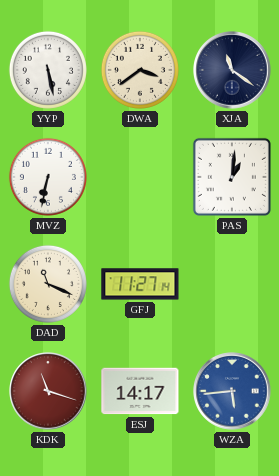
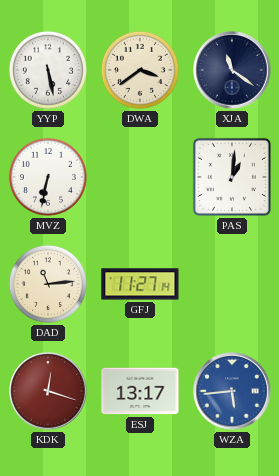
DAD: 11:19 -> 11:14 (48, 284)
KDK: 11:18 -> 12:18 (48, 391)
ESJ: 14:17 -> 13:17 (140, 391)
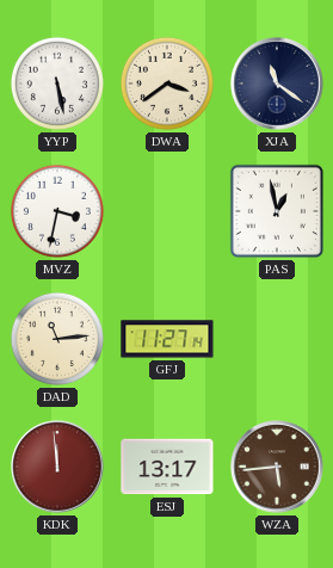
MVZ: 6:32 -> 3:32 (57, 211)
PAS: 1:01 -> 12:58 (277, 211)
KDK: 12:18 -> 11:59 (57, 467)
WZA dial: blue -> brown (277, 467)
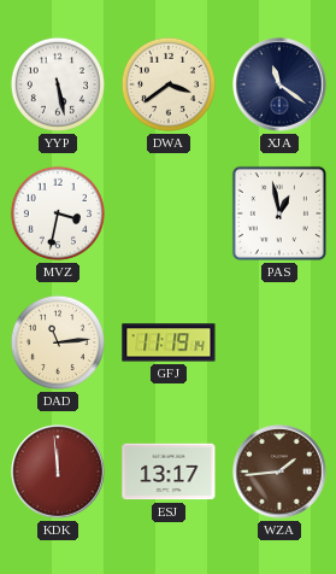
GFJ: 11:27 -> 11:19 (169, 342)
WZA: 5:44 -> 1:44 (279, 471)
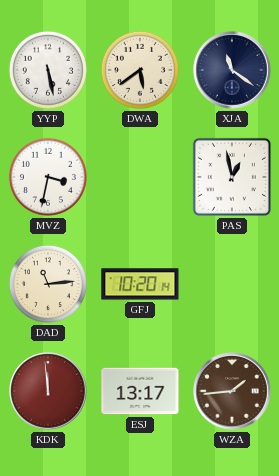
DWA: 3:39 -> 5:39 (140, 70)
GFJ: 11:19 -> 10:20 (140, 284)
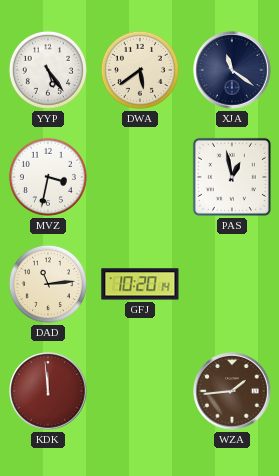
YYP: 5:28 -> 5:24 (48, 70)
ESJ: 13:17 -> none (140, 391)
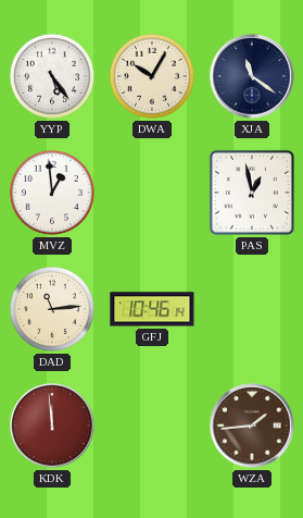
DWA: 5:39 -> 10:05 (152, 76)
MVZ: 3:32 -> 12:59 (52, 193)
GFJ: 10:20 -> 10:46 (152, 309)
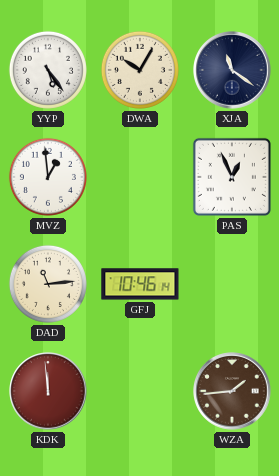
PAS: 12:58 -> 12:56 (232, 177)
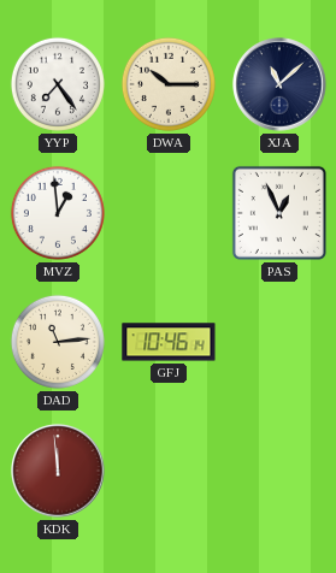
YYP: 5:24 -> 7:24 (58, 84)
DWA: 10:05 -> 10:15 (169, 84)
XJA: 11:21 -> 11:08 (279, 84)
WZA: 1:44 -> none (232, 391)
